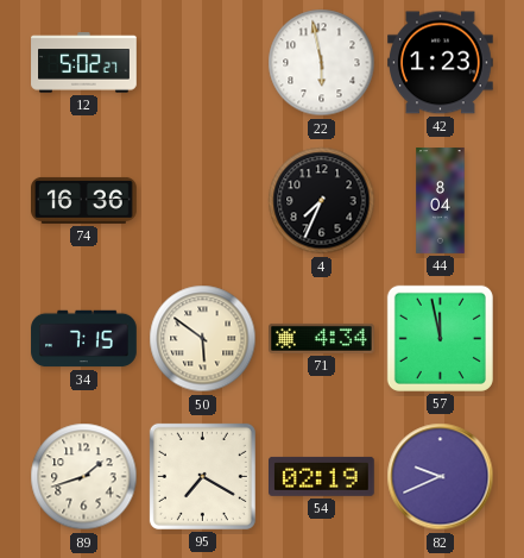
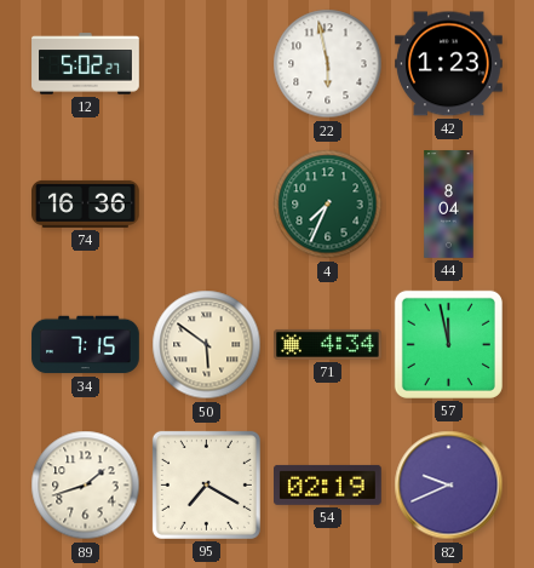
4 dial: black -> green (328, 205)
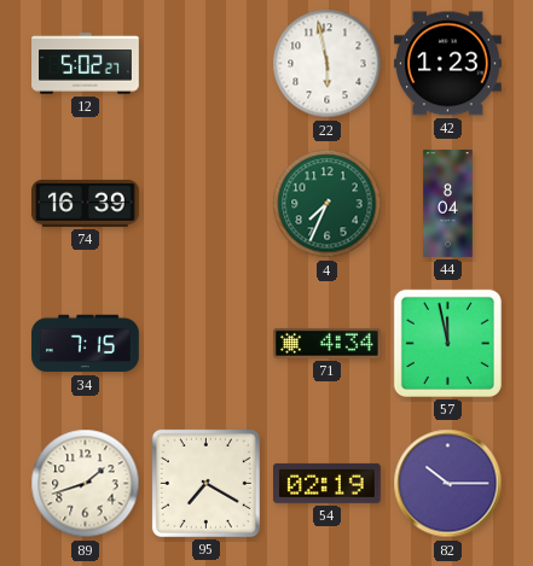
74: 16:36 -> 16:39 (86, 203)
50: 5:51 -> none (207, 345)
82: 9:41 -> 10:15 (448, 484)
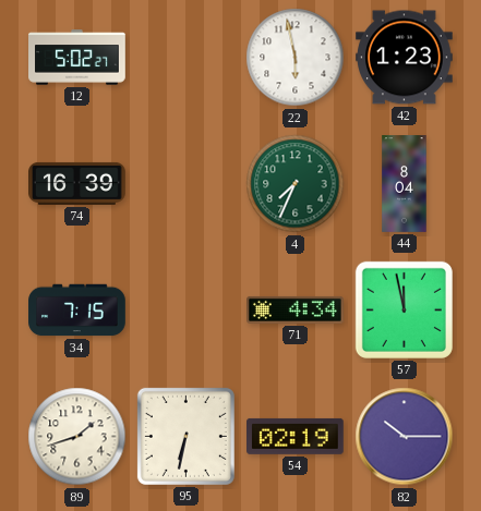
95: 7:20 -> 6:32 (185, 436)
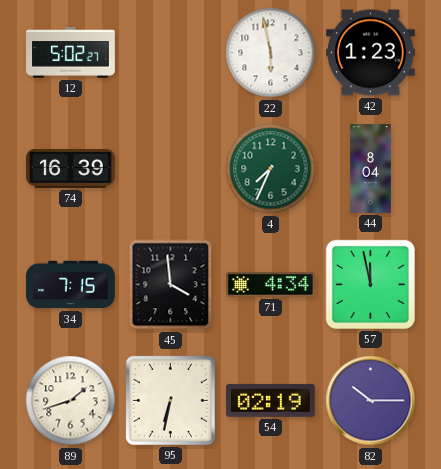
45: none -> 3:59 (171, 285)
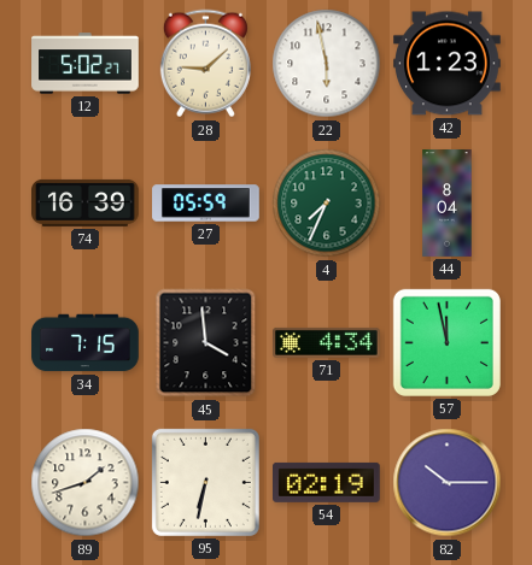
28: none -> 9:08 (205, 64)
27: none -> 05:59 (206, 204)
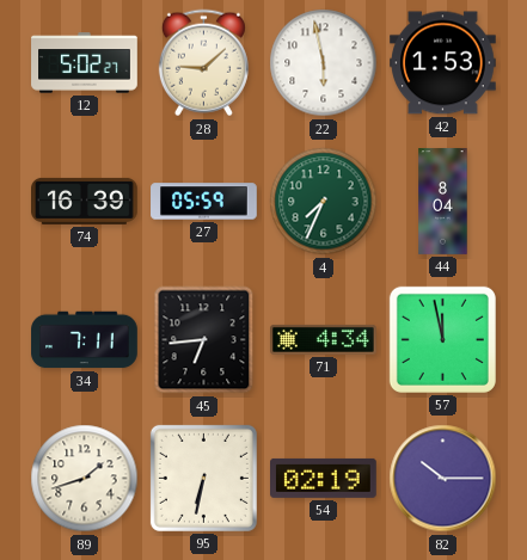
42: 1:23 -> 1:53 (443, 63)
34: 7:15 -> 7:11 (85, 340)
45: 3:59 -> 6:44 (204, 340)
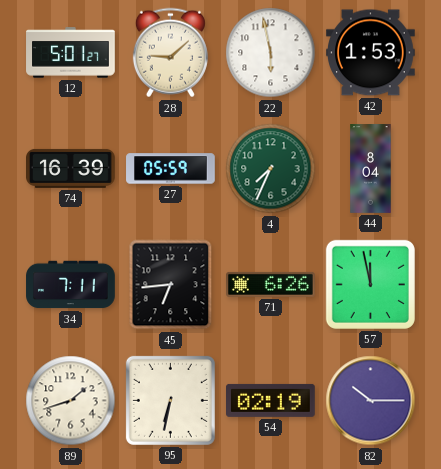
12: 5:02 -> 5:01 (71, 53)
71: 4:34 -> 6:26 (271, 284)
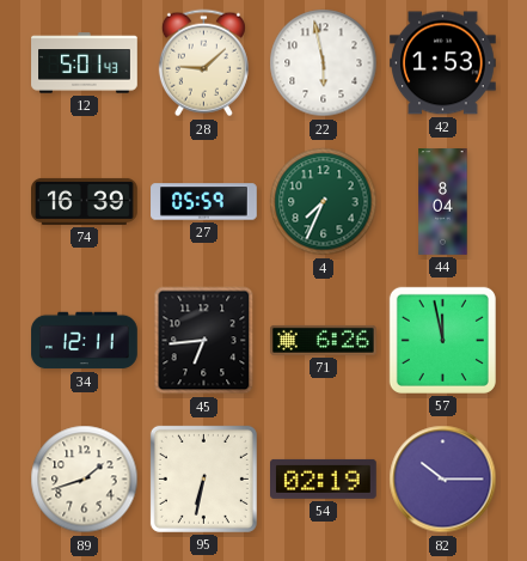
12: 5:01:27 -> 5:01:43 (85, 63)
34: 7:11 -> 12:11 (85, 341)
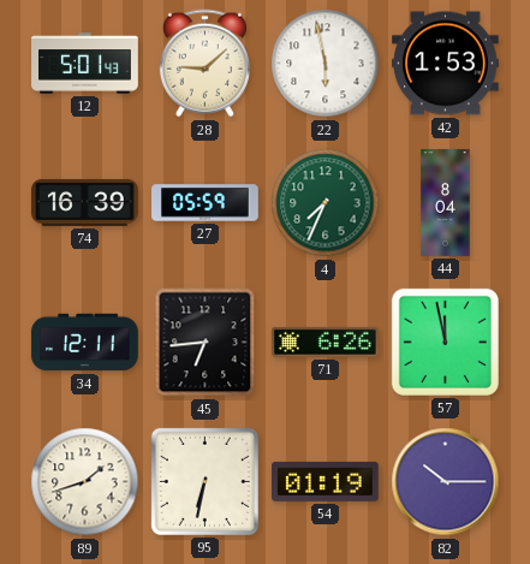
54: 02:19 -> 01:19 (326, 481)
